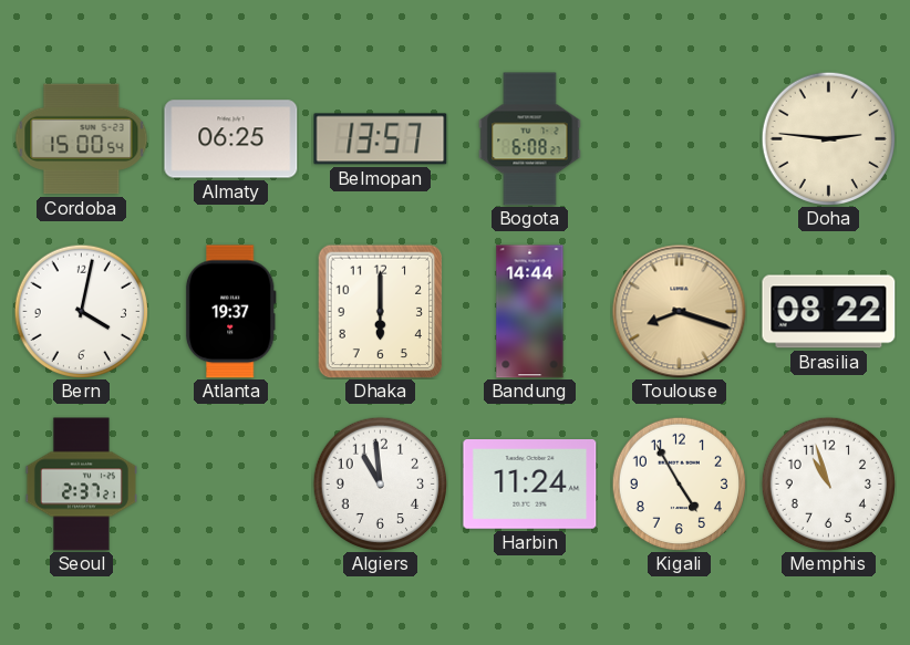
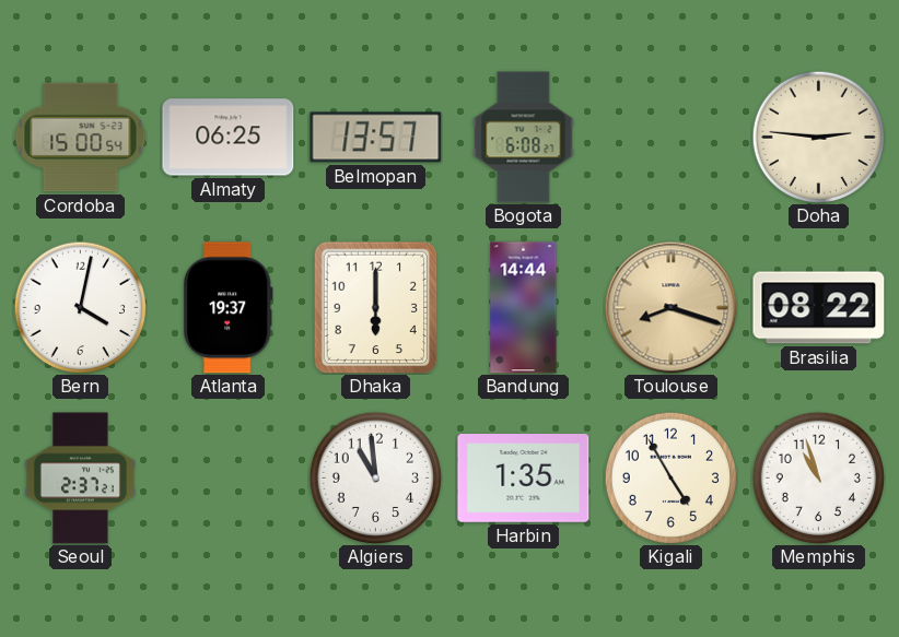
Harbin: 11:24 -> 1:35 (524, 479)
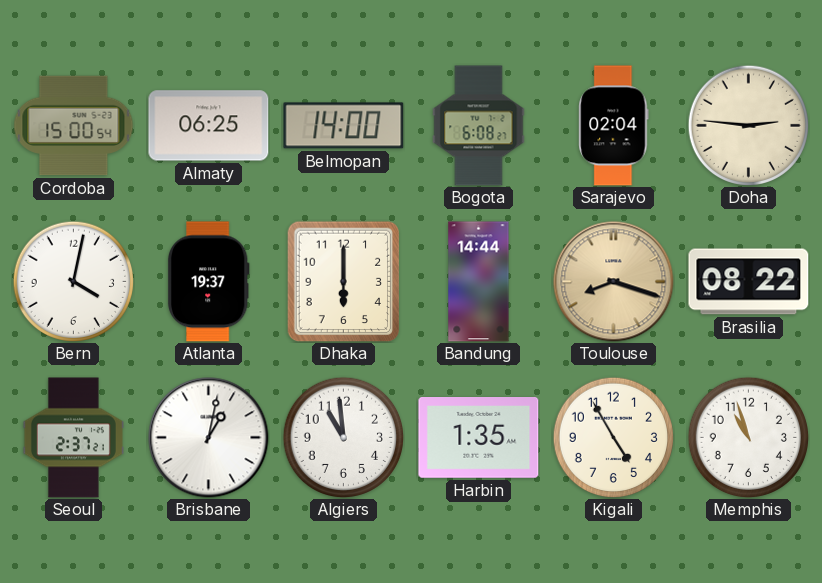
Belmopan: 13:57 -> 14:00 (344, 126)
Sarajevo: none -> 02:04 (614, 126)
Brisbane: none -> 1:02 (209, 438)
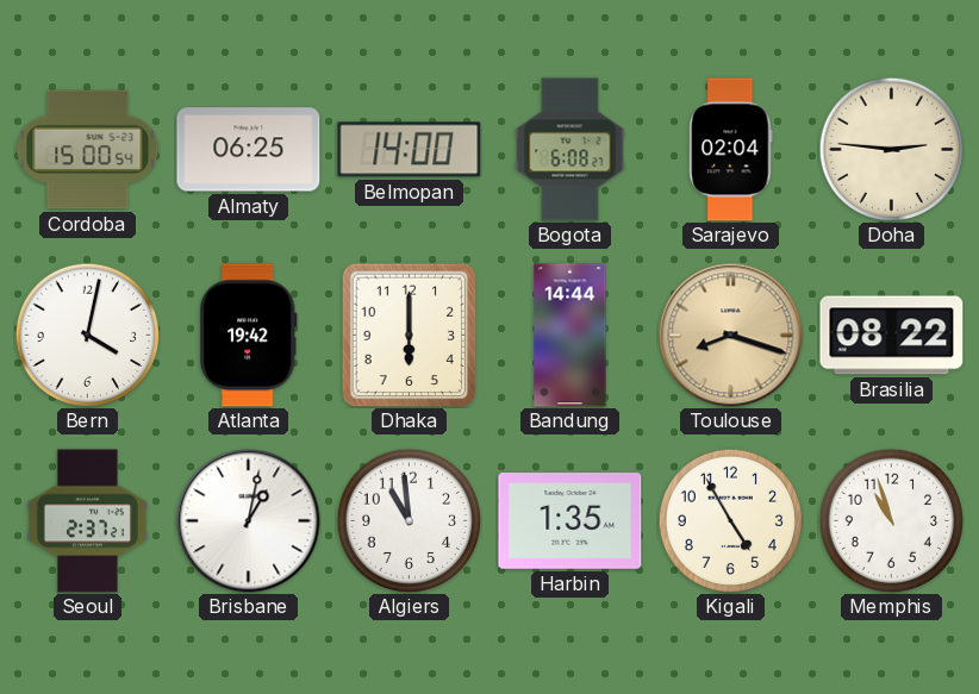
Atlanta: 19:37 -> 19:42 (248, 336)
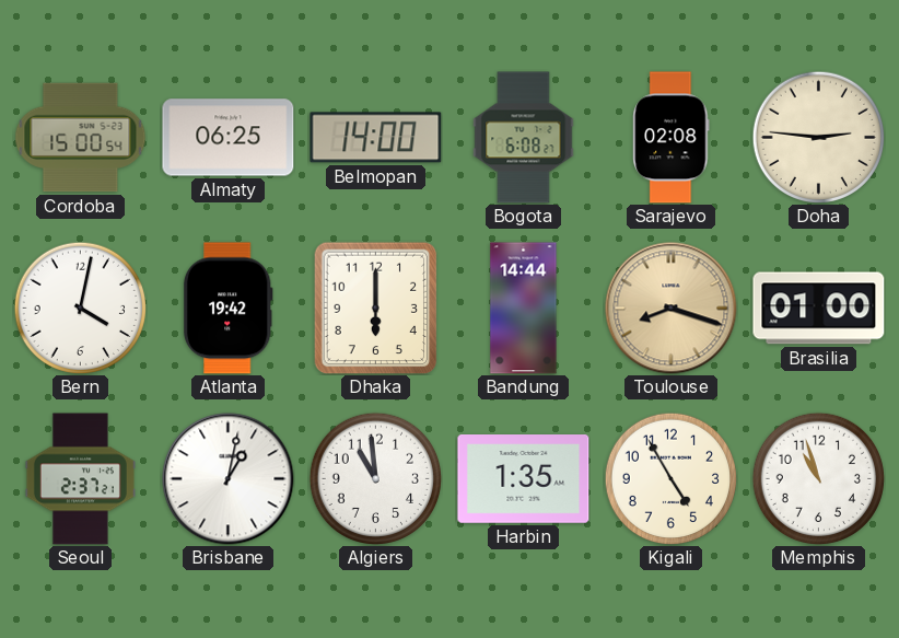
Sarajevo: 02:04 -> 02:08 (672, 138)
Brasilia: 08:22 -> 01:00 (819, 309)
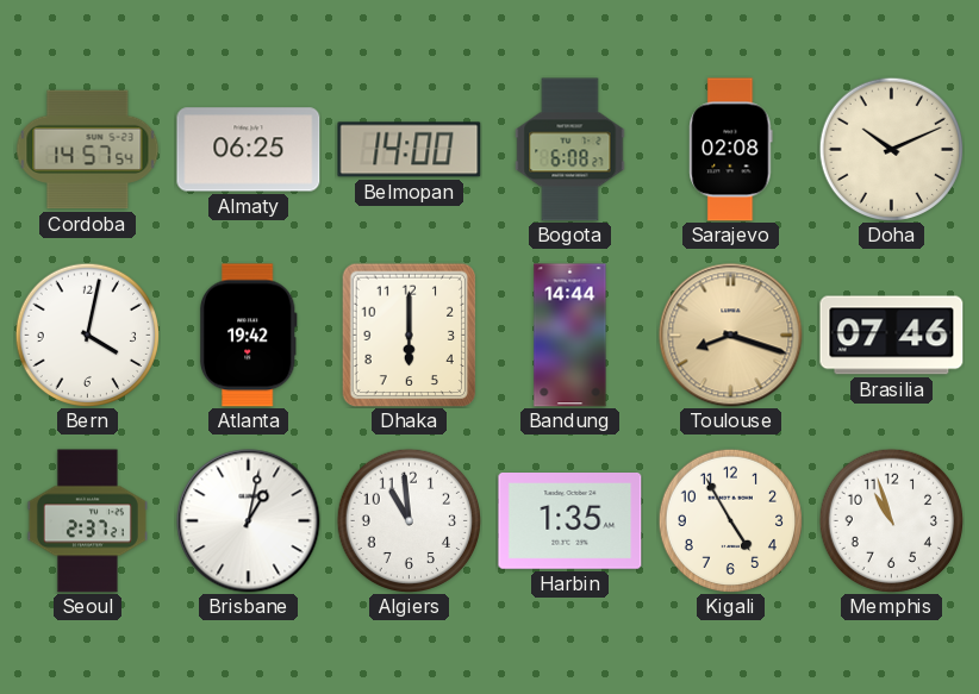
Cordoba: 15:00 -> 14:57 (88, 150)
Doha: 2:46 -> 10:11 (891, 149)
Brasilia: 01:00 -> 07:46 (892, 336)
